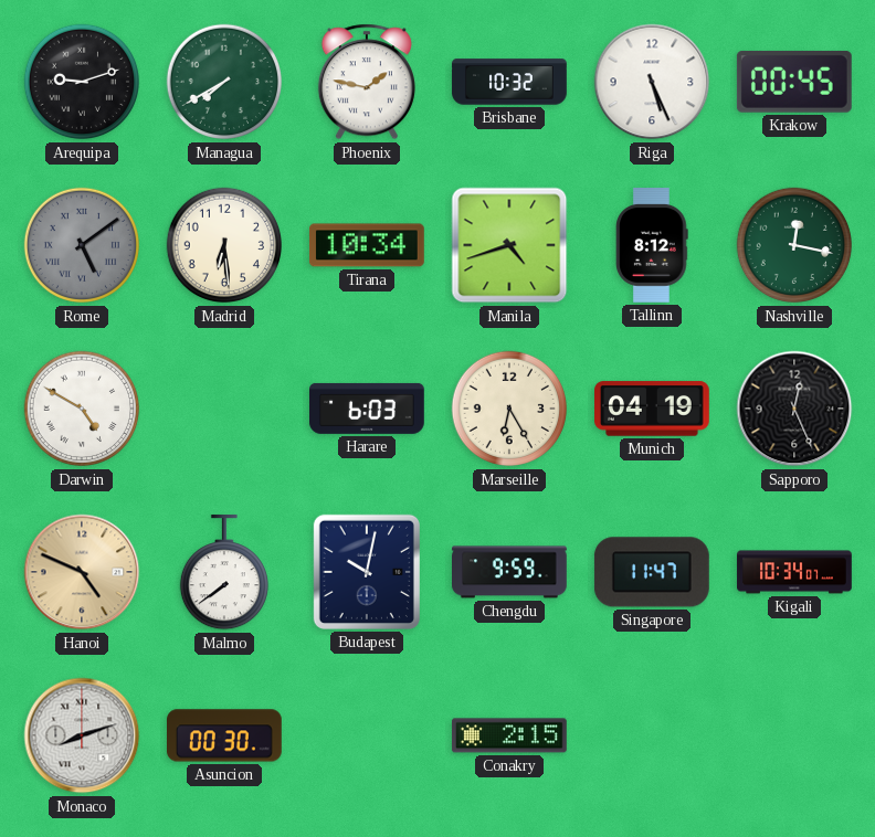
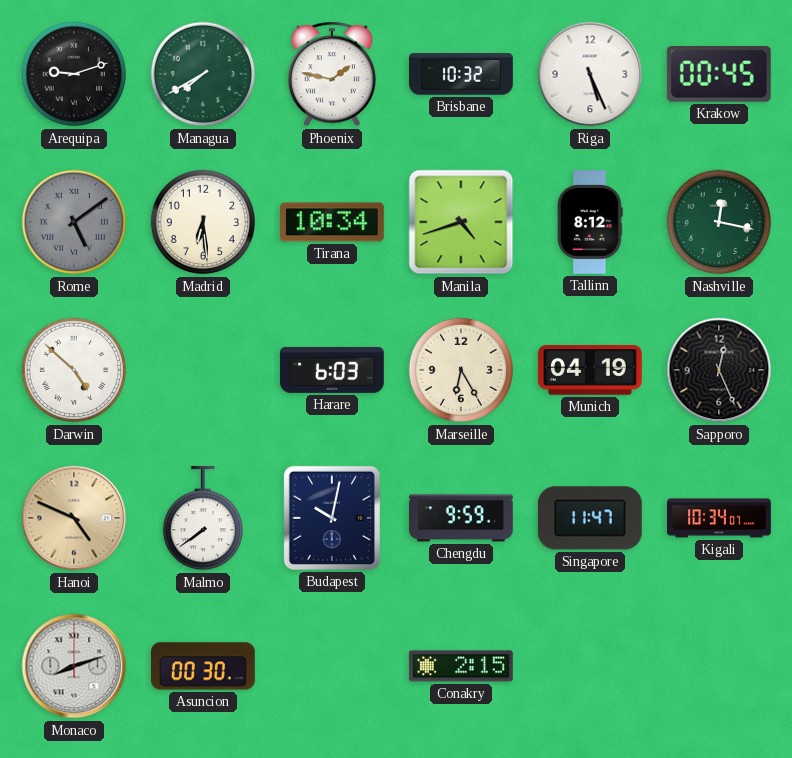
Darwin: 4:50 -> 4:52 (74, 370)
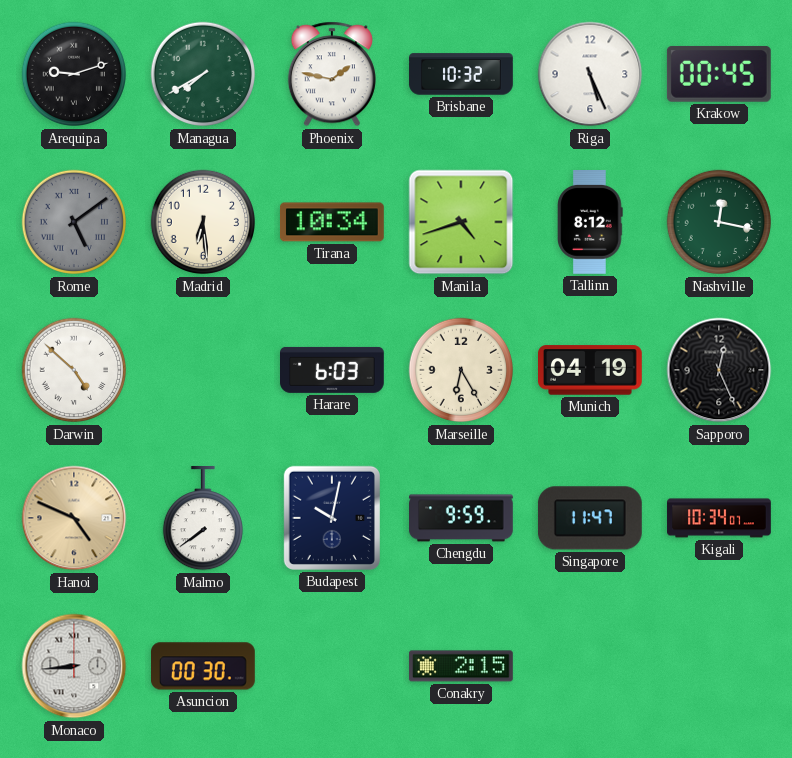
Monaco: 8:12 -> 8:44 (74, 666)
